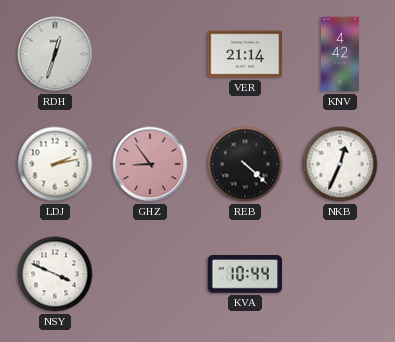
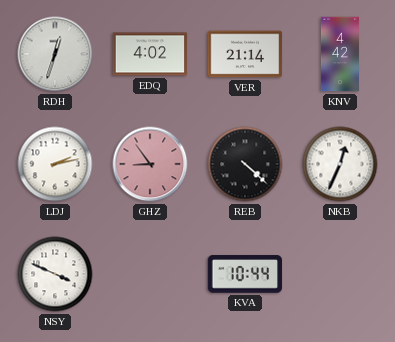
EDQ: none -> 4:02 (150, 54)
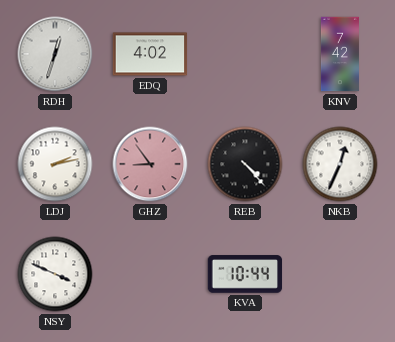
VER: 21:14 -> none (245, 54)
KNV: 4:42 -> 7:42 (340, 54)
REB: 4:22 -> 4:23 (245, 164)
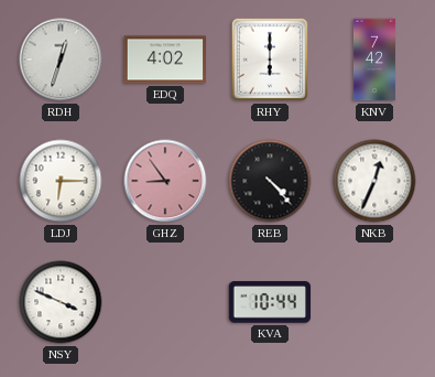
RHY: none -> 6:00 (270, 60)
LDJ: 2:13 -> 6:15 (61, 181)
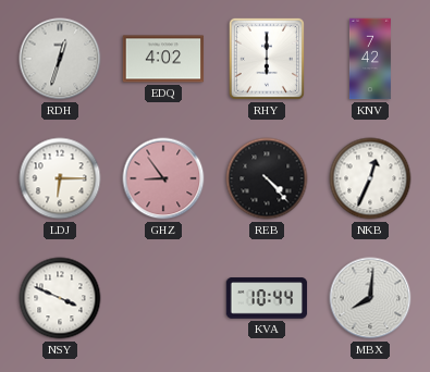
MBX: none -> 8:01 (370, 298)
